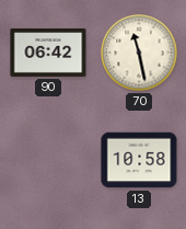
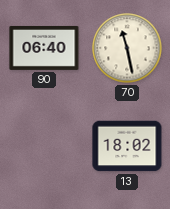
90: 06:42 -> 06:40 (44, 48)
13: 10:58 -> 18:02 (127, 146)
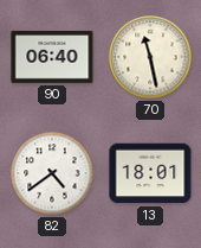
82: none -> 4:39 (52, 173)
13: 18:02 -> 18:01 (150, 173)
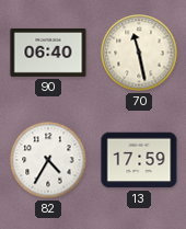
82: 4:39 -> 4:35 (48, 160)
13: 18:01 -> 17:59 (139, 160)
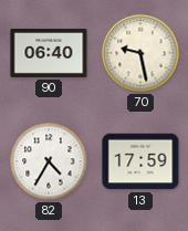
70: 11:28 -> 9:28 (140, 53)
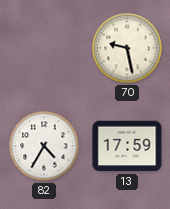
90: 06:40 -> none (49, 53)
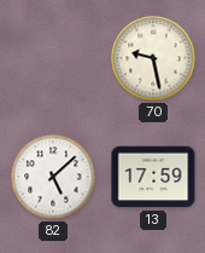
82: 4:35 -> 5:08 (53, 177)
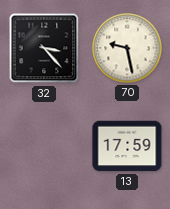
32: none -> 3:23 (44, 48)
82: 5:08 -> none (53, 177)
